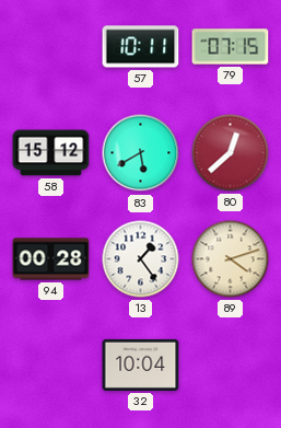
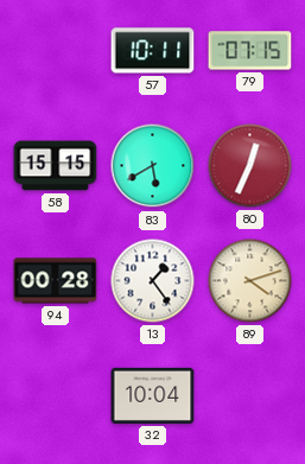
58: 15:12 -> 15:15 (56, 166)
80: 12:38 -> 12:34 (250, 166)
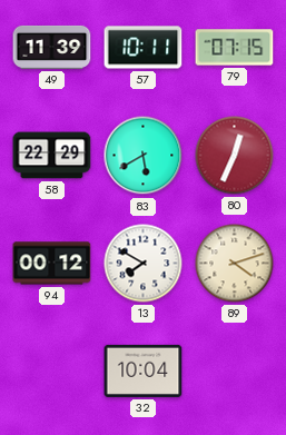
49: none -> 11:39 (52, 47)
58: 15:15 -> 22:29 (52, 156)
94: 00:28 -> 00:12 (52, 264)
13: 1:24 -> 7:50 (144, 264)
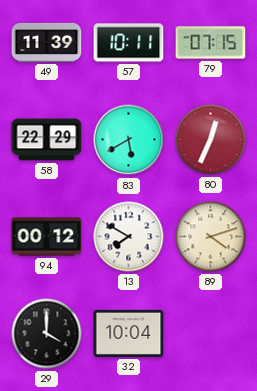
29: none -> 4:00 (47, 334)
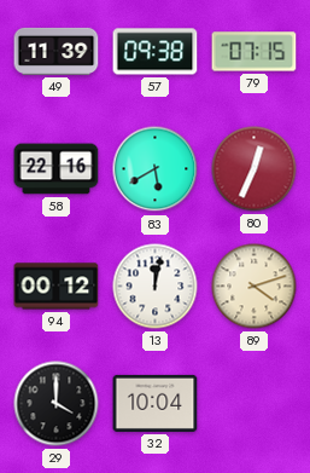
57: 10:11 -> 09:38 (156, 52)
58: 22:29 -> 22:16 (57, 169)
13: 7:50 -> 12:02 (156, 287)
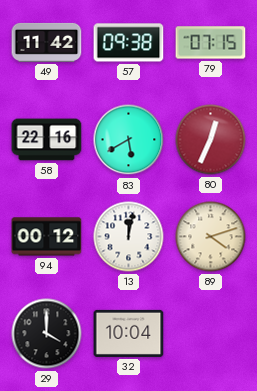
49: 11:39 -> 11:42 (47, 42)
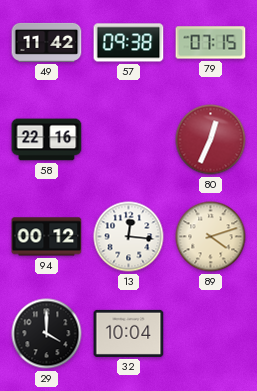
83: 5:40 -> none (129, 140)
13: 12:02 -> 12:16 (129, 237)
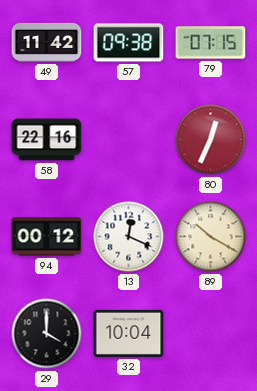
13: 12:16 -> 12:19 (129, 237)
89: 4:12 -> 10:20 (211, 237)
